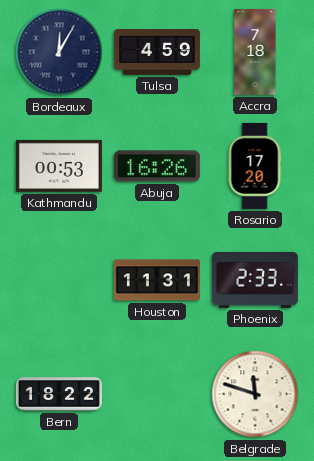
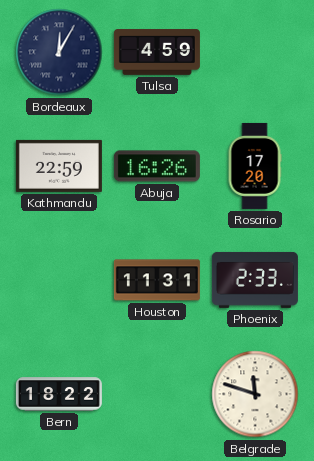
Accra: 7:18 -> none (255, 52)
Kathmandu: 00:53 -> 22:59 (59, 166)
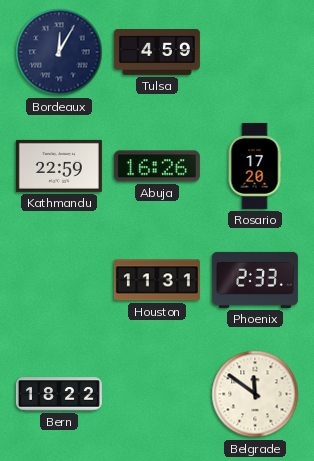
Belgrade: 11:48 -> 11:51 (255, 394)
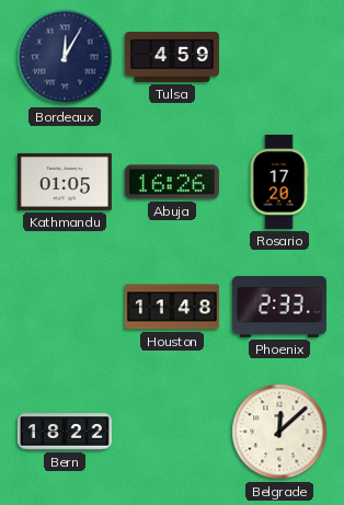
Kathmandu: 22:59 -> 01:05 (65, 182)
Houston: 11:31 -> 11:48 (172, 307)
Belgrade: 11:51 -> 12:08 (279, 432)
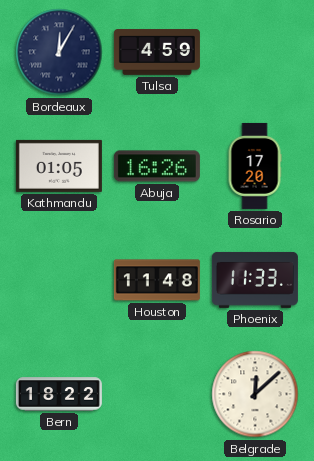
Phoenix: 2:33 -> 11:33 (255, 280)
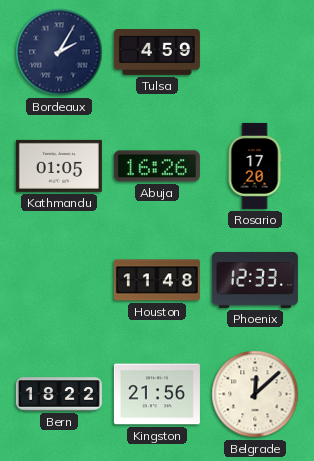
Bordeaux: 12:05 -> 2:05 (59, 52)
Phoenix: 11:33 -> 12:33 (255, 280)
Kingston: none -> 21:56 (157, 394)
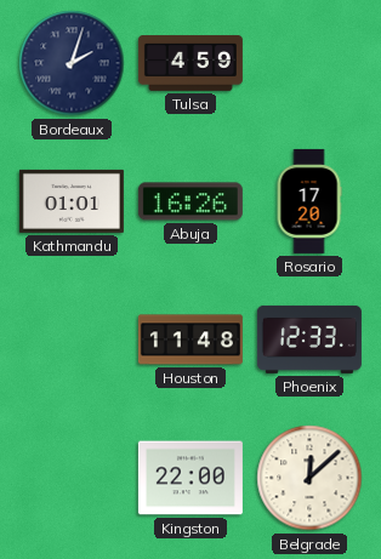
Bordeaux: 2:05 -> 2:03 (72, 63)
Kathmandu: 01:05 -> 01:01 (72, 201)
Bern: 18:22 -> none (59, 394)
Kingston: 21:56 -> 22:00 (190, 478)
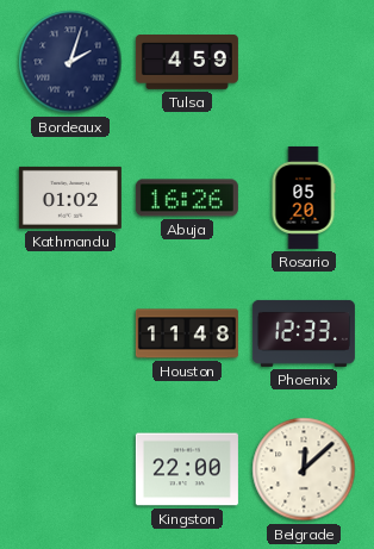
Kathmandu: 01:01 -> 01:02 (70, 198)
Rosario: 17:20 -> 05:20 (304, 198)
